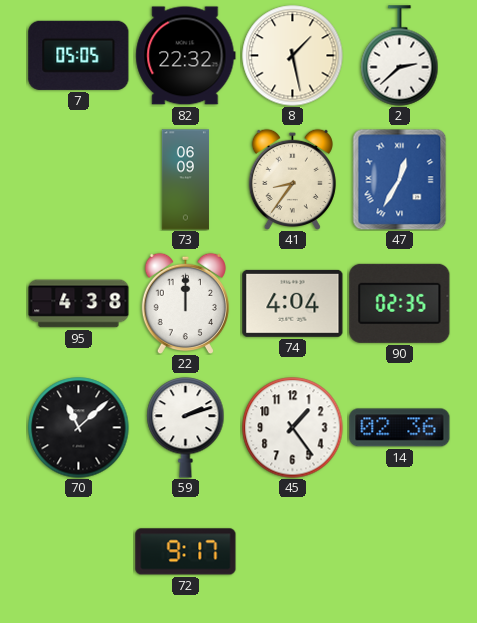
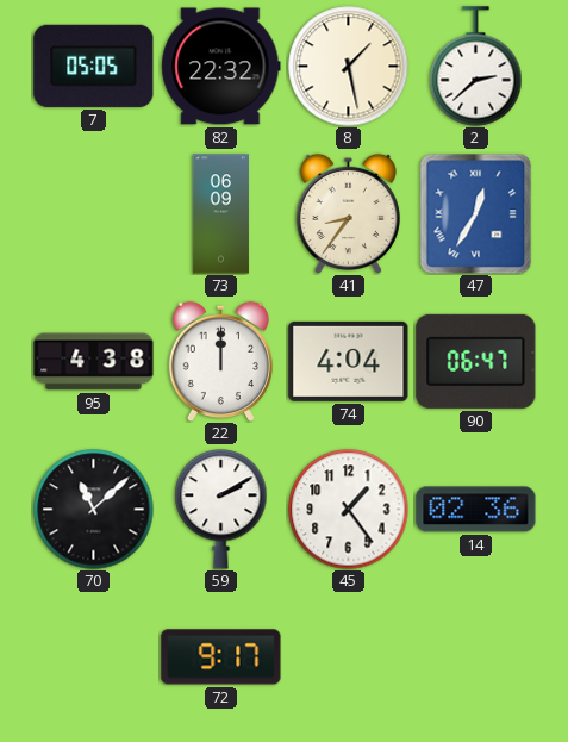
90: 02:35 -> 06:47 (476, 361)
59: 2:12 -> 2:10 (221, 510)
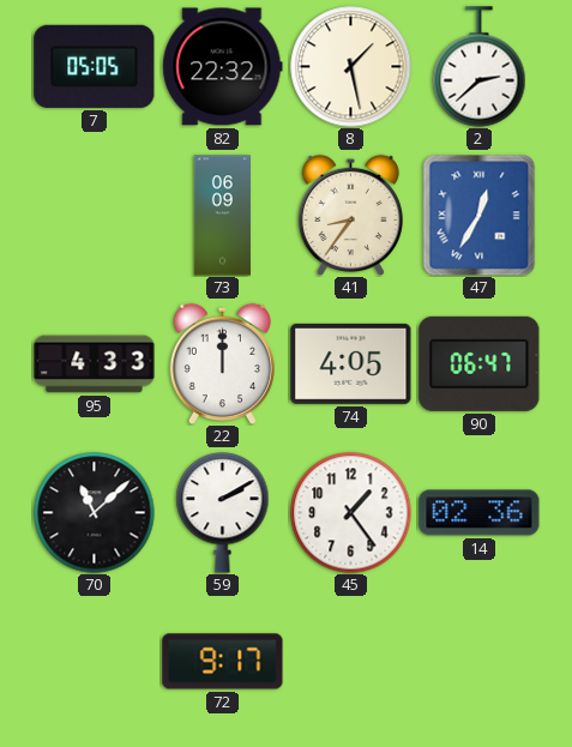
95: 4:38 -> 4:33 (95, 365)
74: 4:04 -> 4:05 (351, 363)
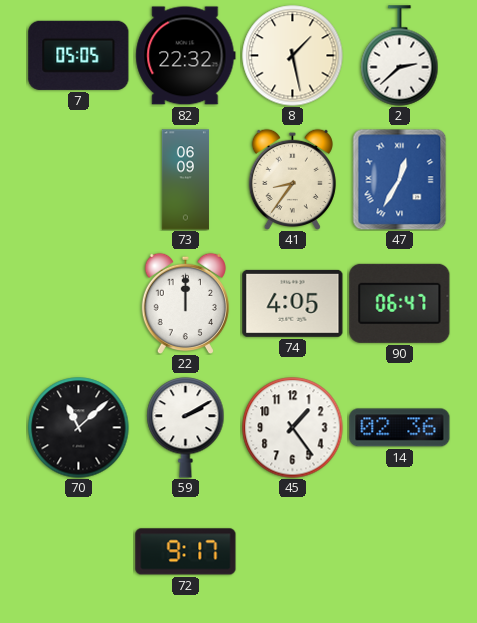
95: 4:33 -> none (95, 365)
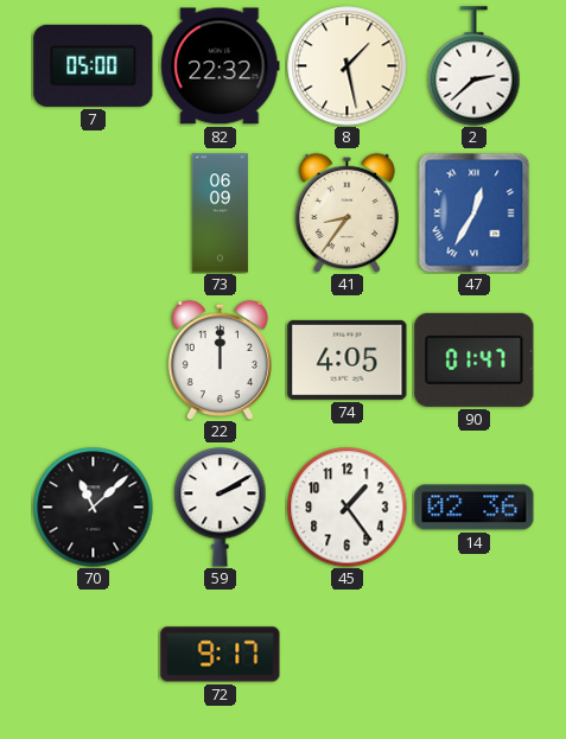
7: 05:05 -> 05:00 (94, 65)
90: 06:47 -> 01:47 (475, 359)
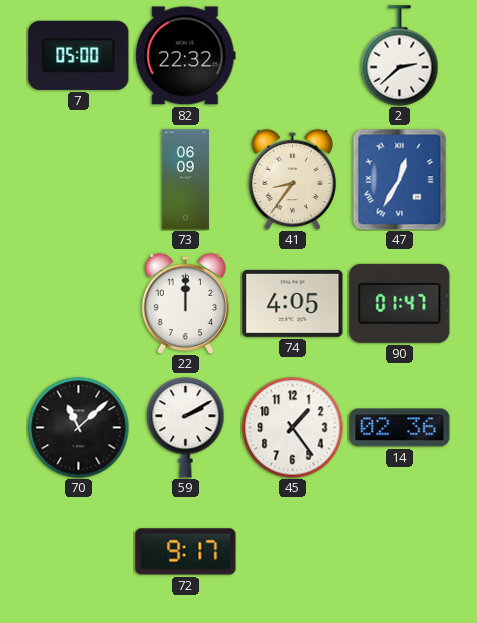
8: 1:28 -> none (348, 66)
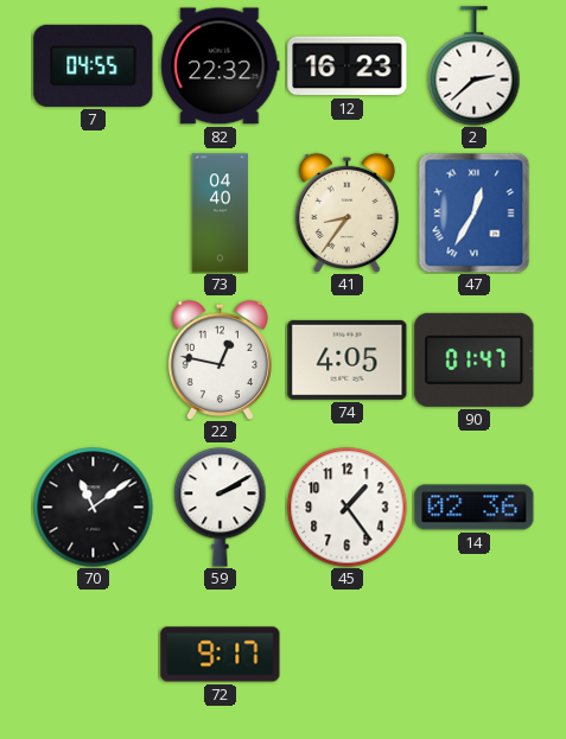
7: 05:00 -> 04:55 (94, 65)
12: none -> 16:23 (348, 66)
73: 06:09 -> 04:40 (220, 214)
22: 12:00 -> 12:47 (220, 359)
70: 11:08 -> 11:09 (94, 508)
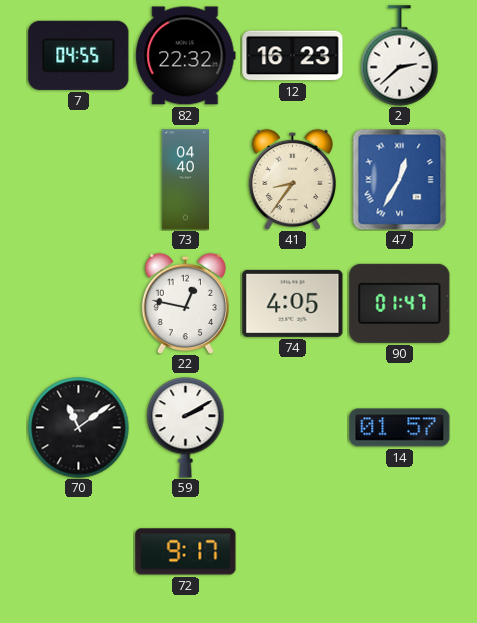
45: 1:24 -> none (348, 508)
14: 02:36 -> 01:57 (400, 428)
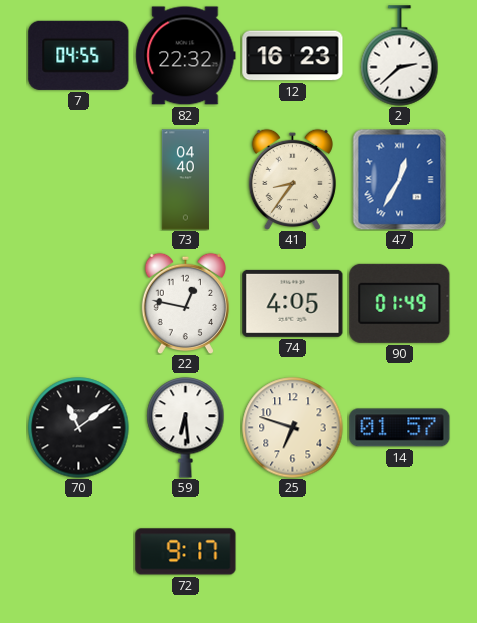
90: 01:47 -> 01:49 (400, 303)
59: 2:10 -> 6:29 (186, 428)
25: none -> 6:48 (293, 428)
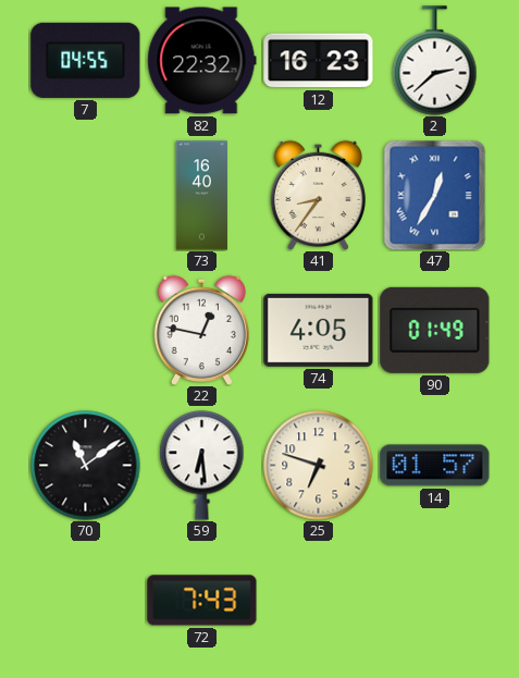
73: 04:40 -> 16:40 (201, 196)
72: 9:17 -> 7:43 (202, 601)
